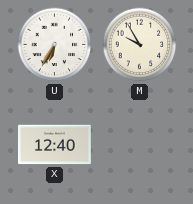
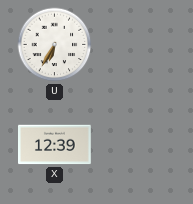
M: 9:55 -> none (140, 45)
X: 12:40 -> 12:39 (55, 145)
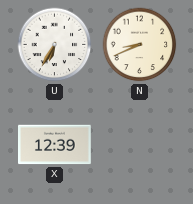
N: none -> 8:41 (140, 45)
